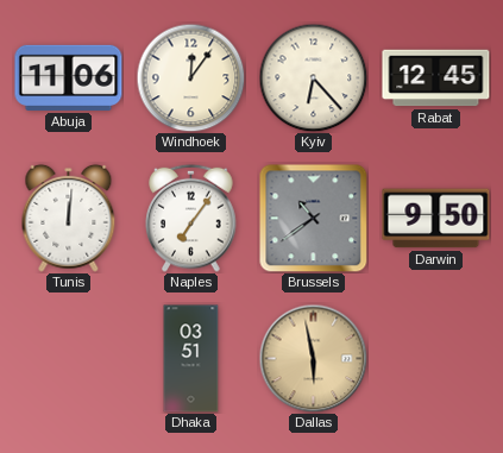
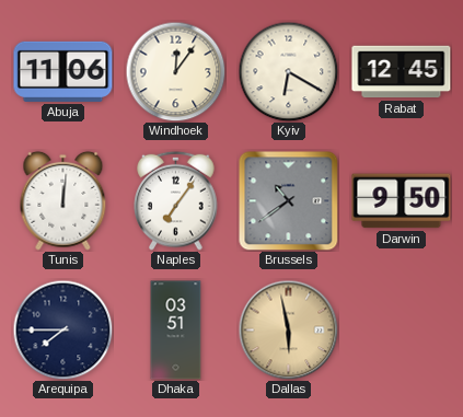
Kyiv: 6:23 -> 6:20 (288, 71)
Arequipa: none -> 7:45 (62, 329)
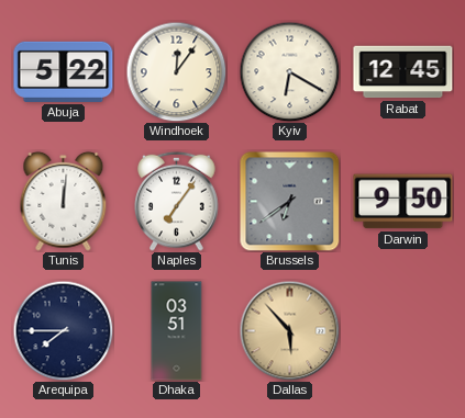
Abuja: 11:06 -> 5:22 (64, 71)
Brussels: 10:39 -> 6:39 (289, 201)
Dallas: 5:58 -> 5:53 (289, 330)
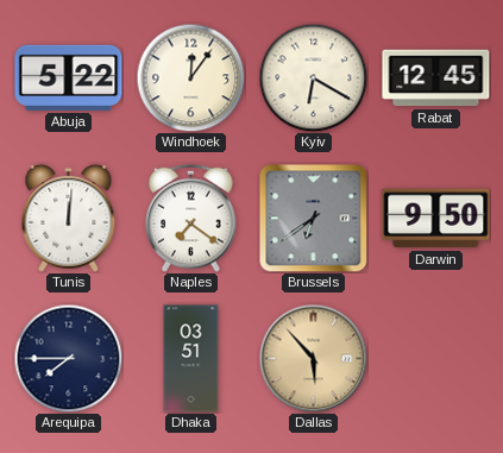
Naples: 7:06 -> 7:21 (191, 218)
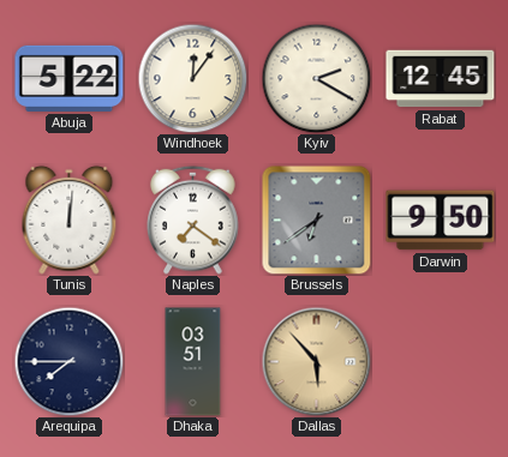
Kyiv: 6:20 -> 2:20 (316, 78)
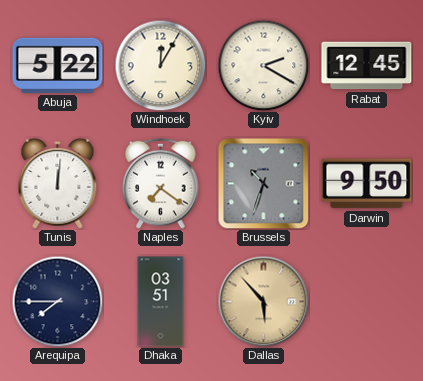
Windhoek: 12:06 -> 12:05 (160, 65)
Brussels: 6:39 -> 10:33 (263, 183)
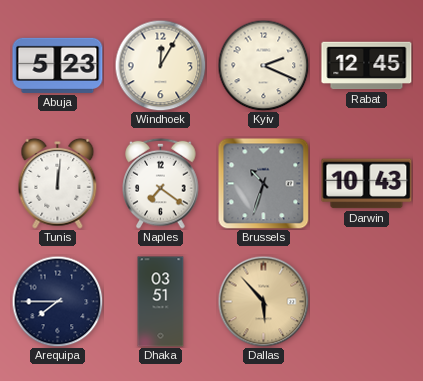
Abuja: 5:22 -> 5:23 (58, 65)
Kyiv: 2:20 -> 2:19 (263, 65)
Darwin: 9:50 -> 10:43 (367, 184)
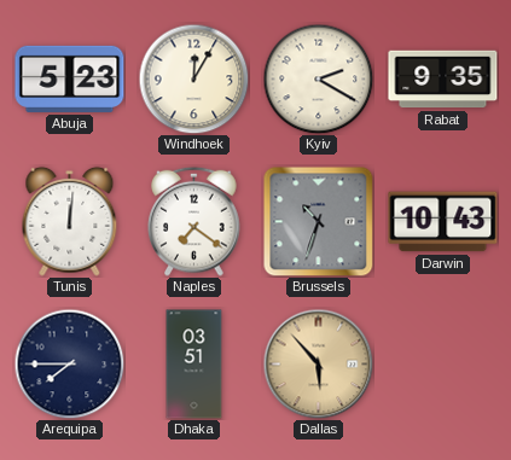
Kyiv: 2:19 -> 2:20 (318, 78)
Rabat: 12:45 -> 9:35 (443, 80)
